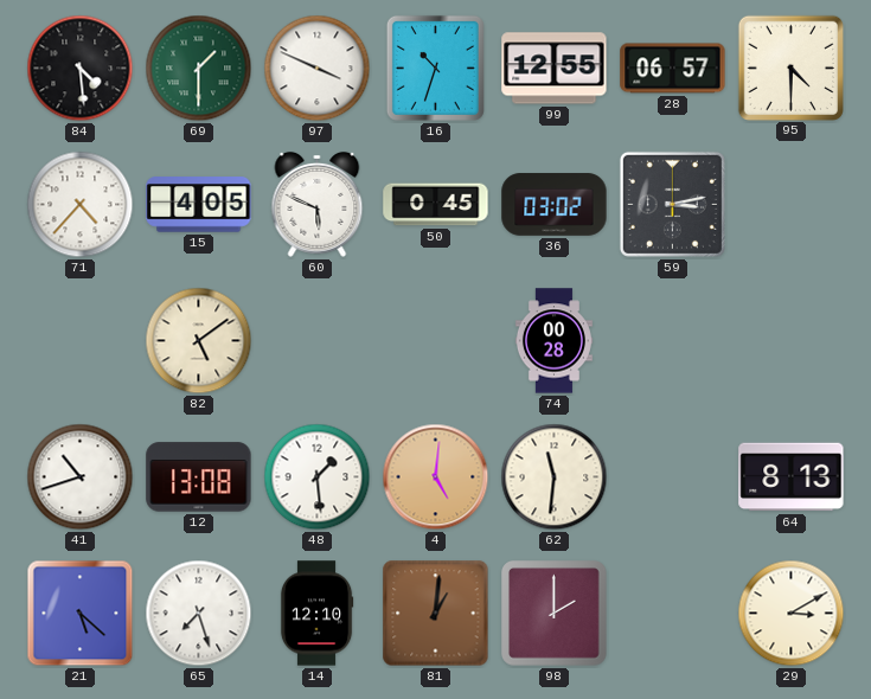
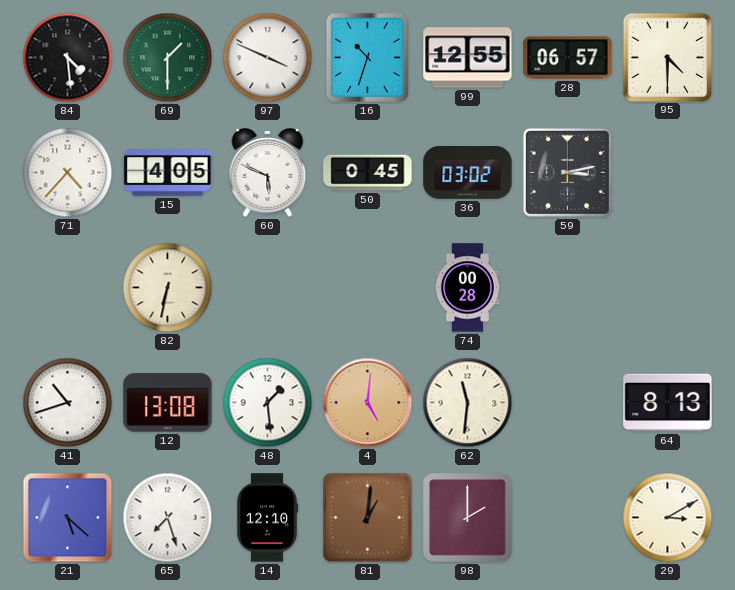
82: 5:09 -> 6:32 (168, 288)
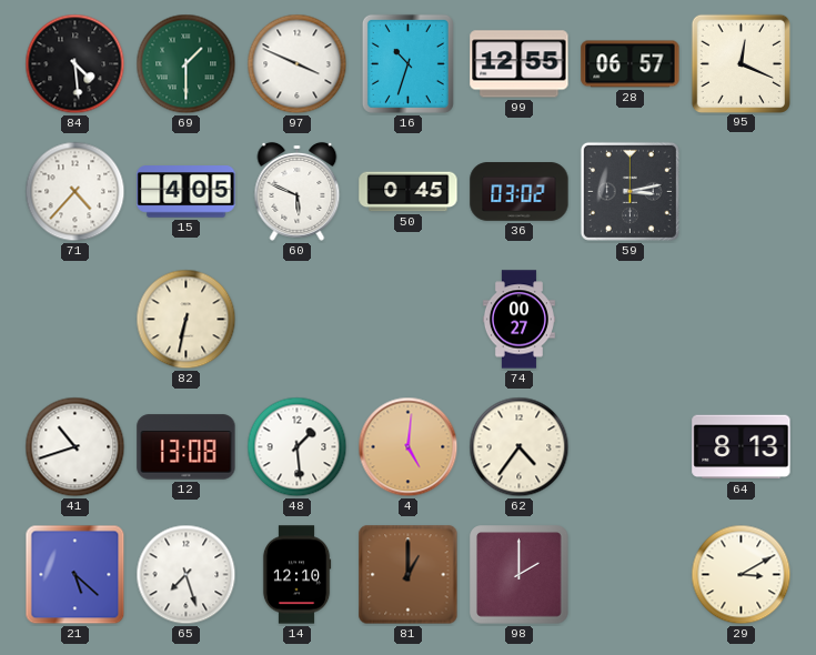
95: 4:30 -> 12:19 (741, 63)
74: 00:28 -> 00:27 (518, 320)
62: 11:31 -> 4:36 (520, 447)
81: 1:01 -> 1:00 (409, 575)
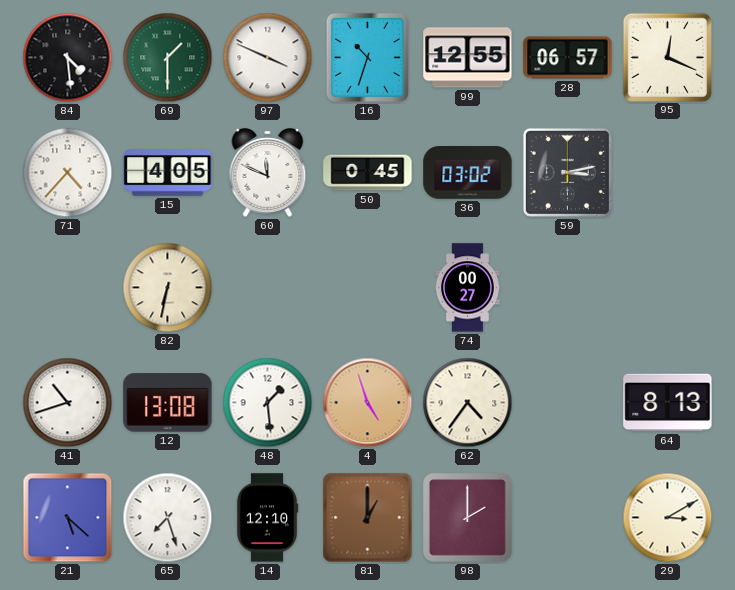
60: 5:49 -> 11:49 (268, 172)
4: 5:01 -> 4:57 (368, 403)
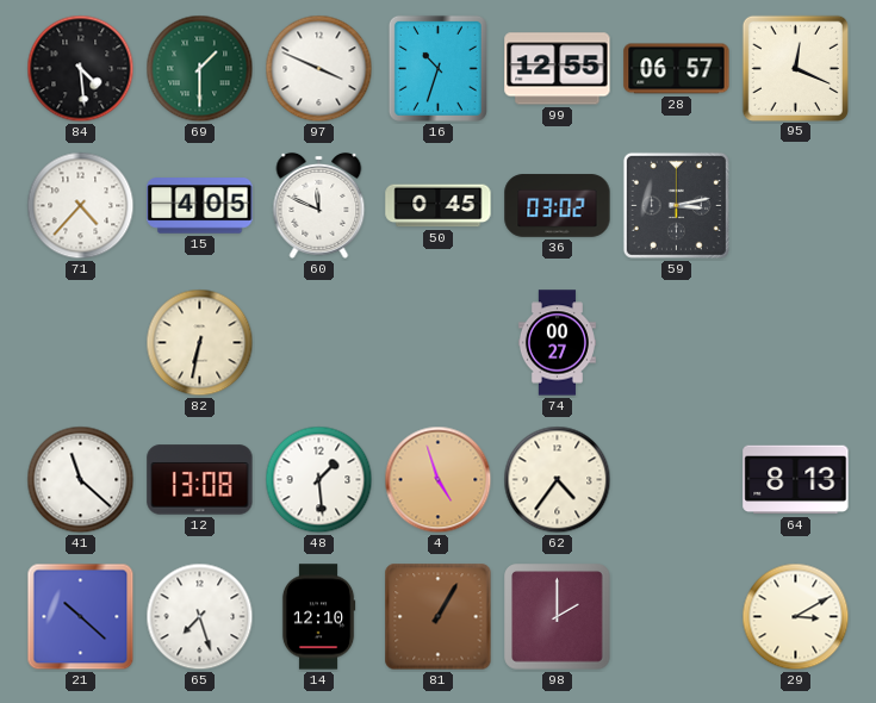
41: 10:42 -> 11:22 (81, 480)
21: 5:22 -> 10:22 (81, 617)
81: 1:00 -> 1:05 (439, 617)
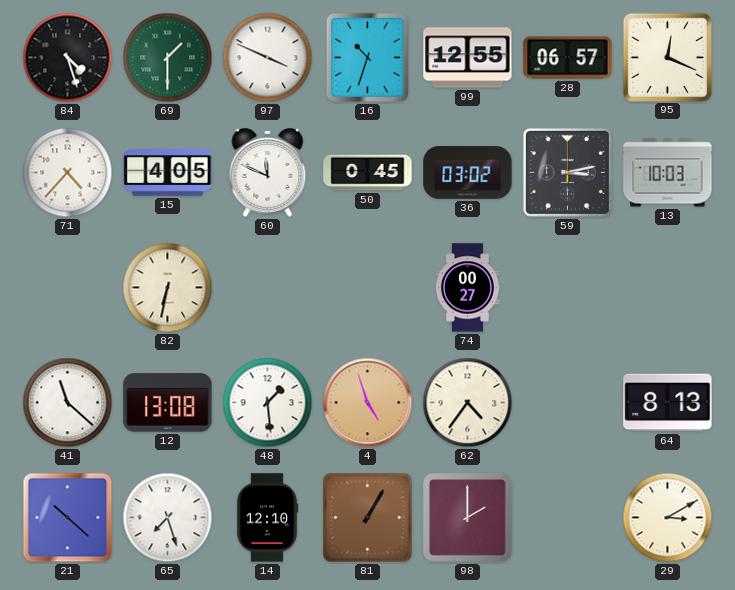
84: 4:29 -> 4:27 (68, 58)
13: none -> 10:03 (668, 173)
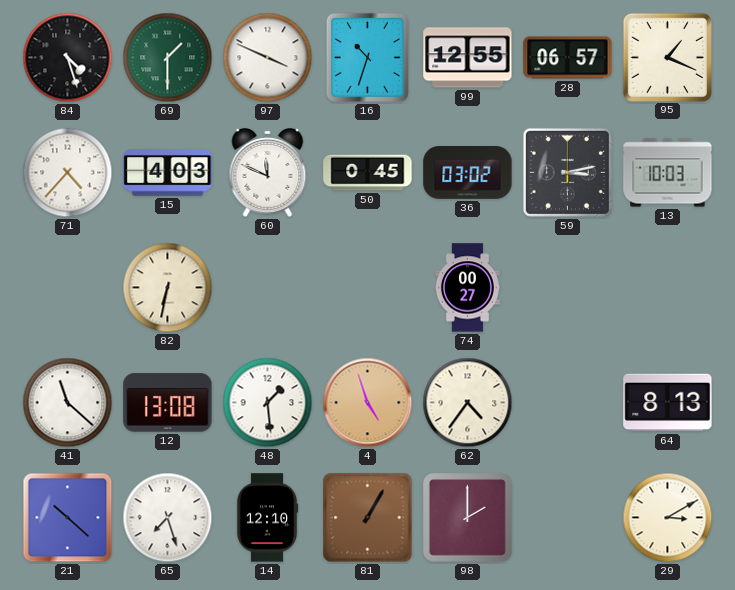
95: 12:19 -> 1:19 (667, 57)
15: 4:05 -> 4:03 (168, 173)
